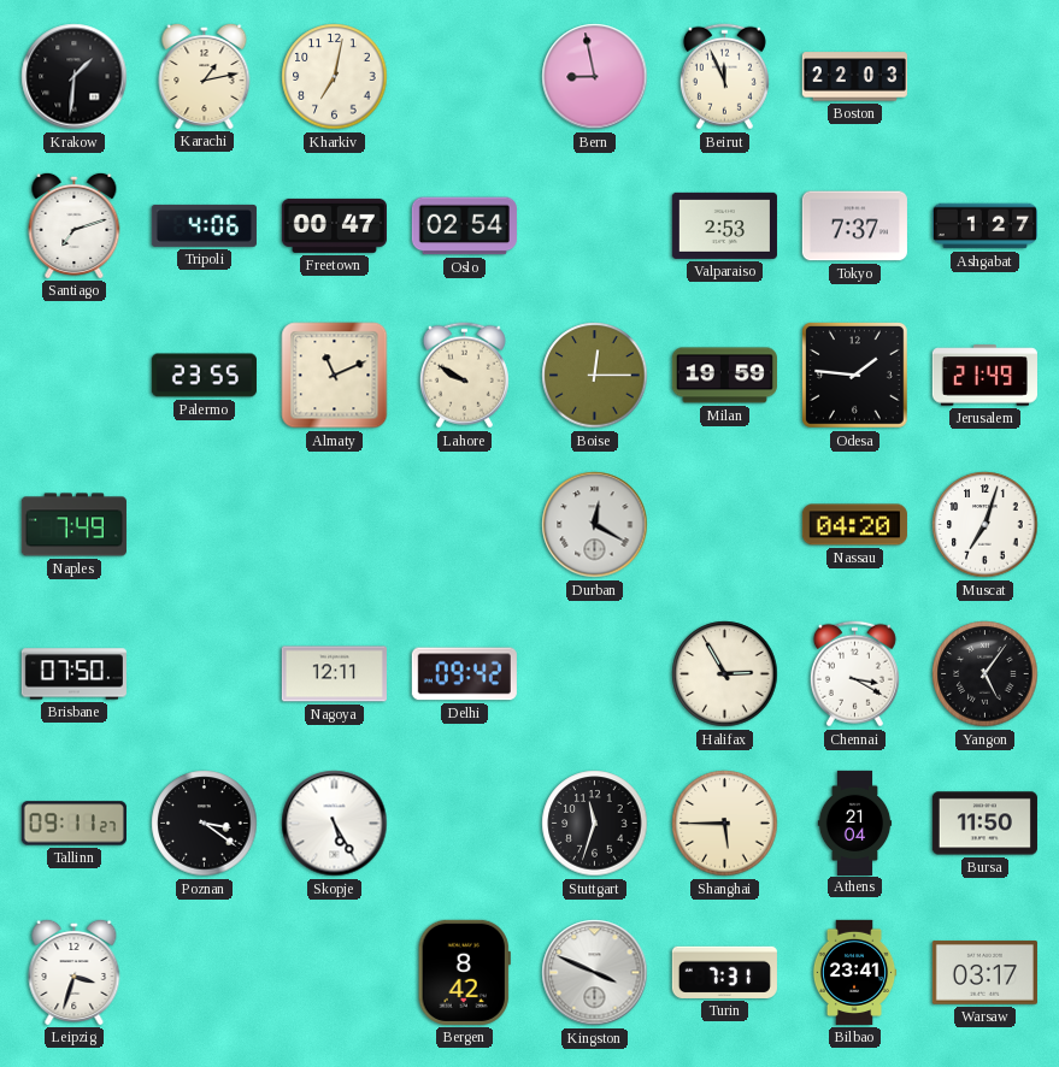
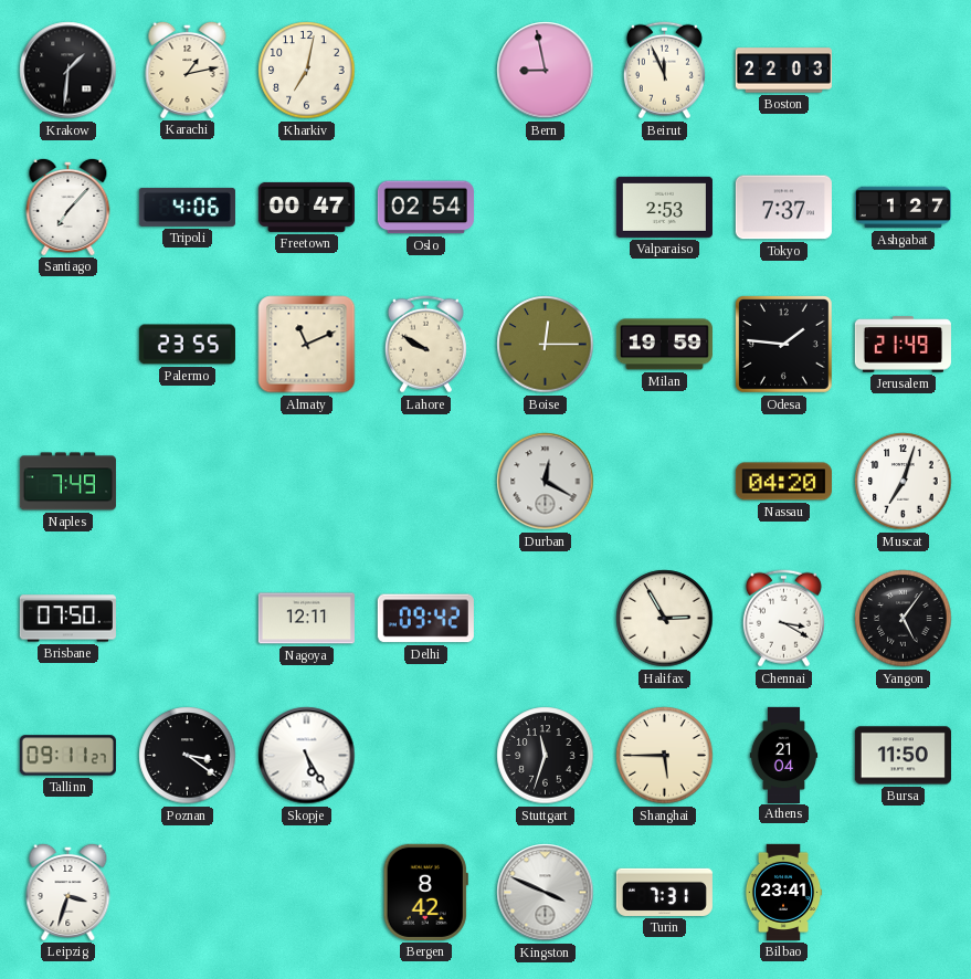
Santiago: 7:12 -> 7:07 (68, 207)
Warsaw: 03:17 -> none (984, 973)
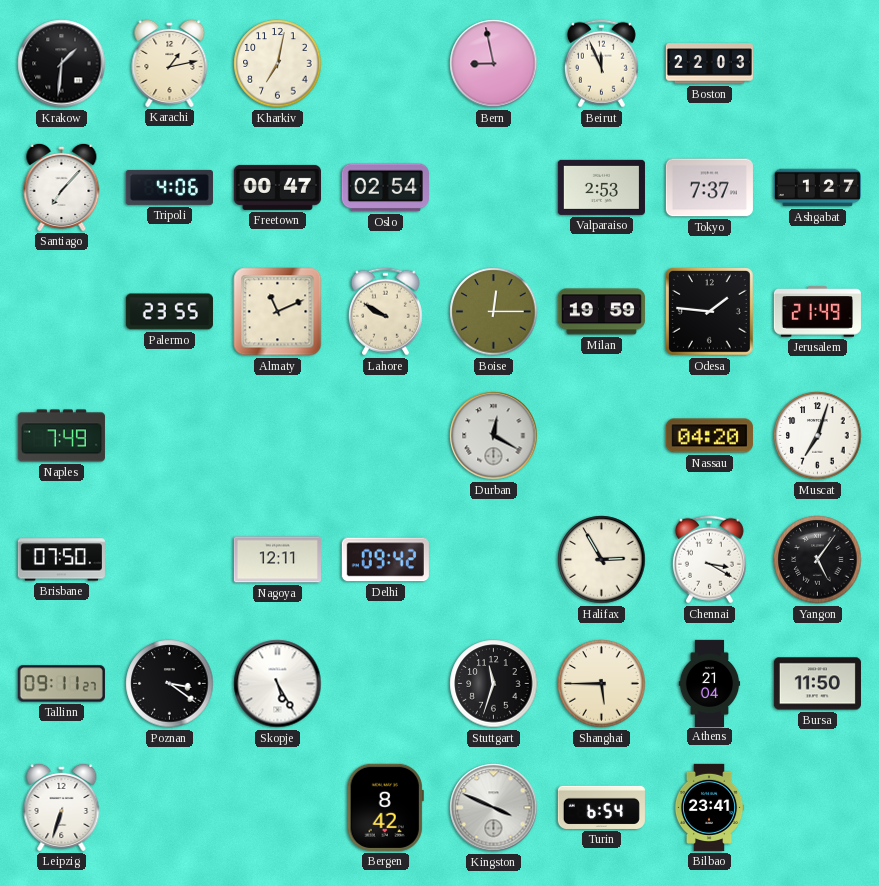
Leipzig: 3:33 -> 6:33 (62, 807)
Turin: 7:31 -> 6:54 (601, 807)
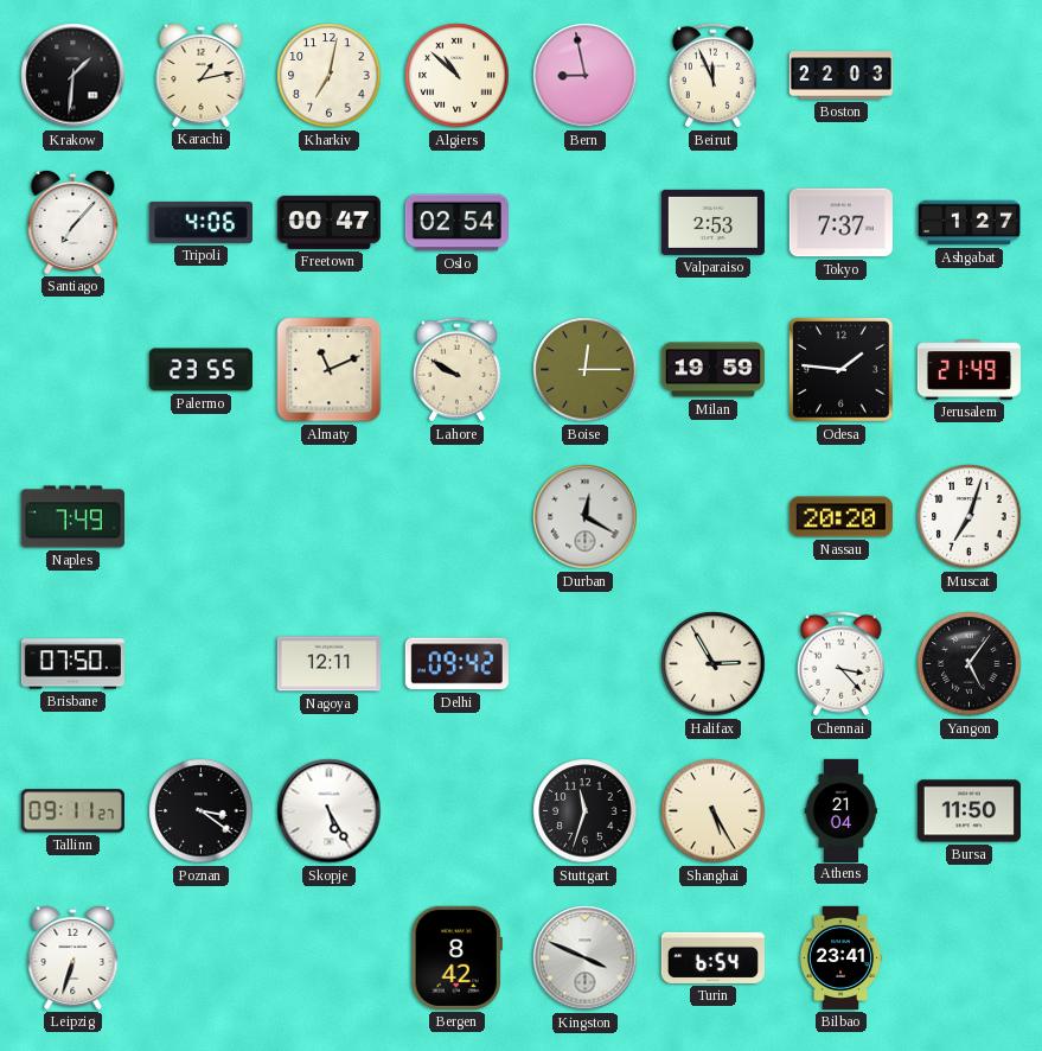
Algiers: none -> 10:52 (458, 76)
Nassau: 04:20 -> 20:20 (840, 517)
Chennai: 3:20 -> 3:23 (840, 664)
Shanghai: 5:45 -> 5:25 (714, 811)
